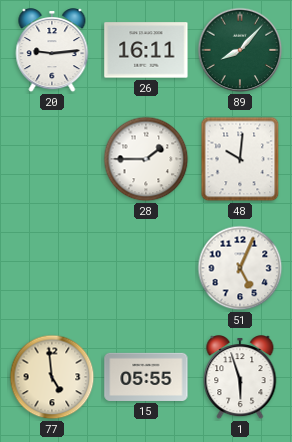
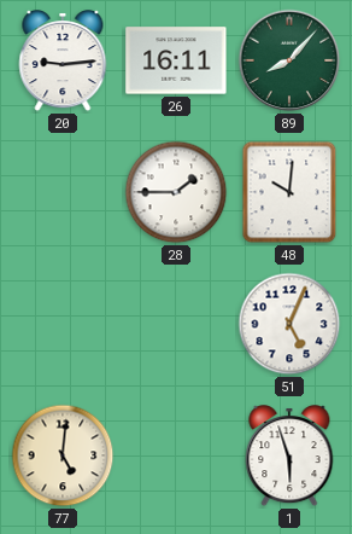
77: 4:59 -> 5:01 (63, 455)
15: 05:55 -> none (146, 377)
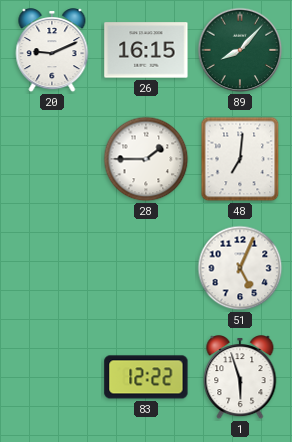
20: 9:14 -> 9:11 (52, 51)
26: 16:11 -> 16:15 (146, 50)
48: 10:01 -> 7:01 (240, 159)
77: 5:01 -> none (63, 455)
83: none -> 12:22 (146, 377)
